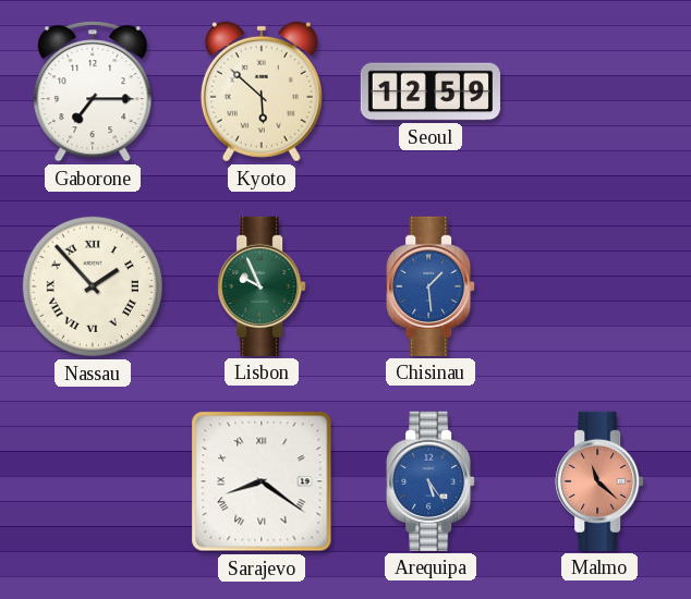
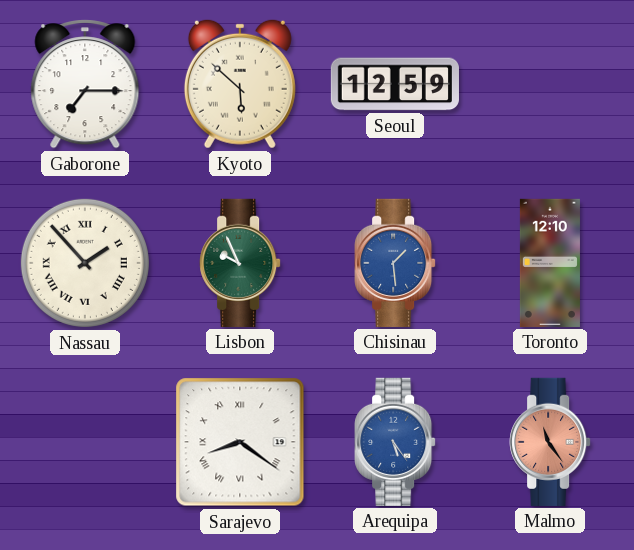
Toronto: none -> 12:10 (550, 263)
Malmo: 11:22 -> 11:24 (550, 442)
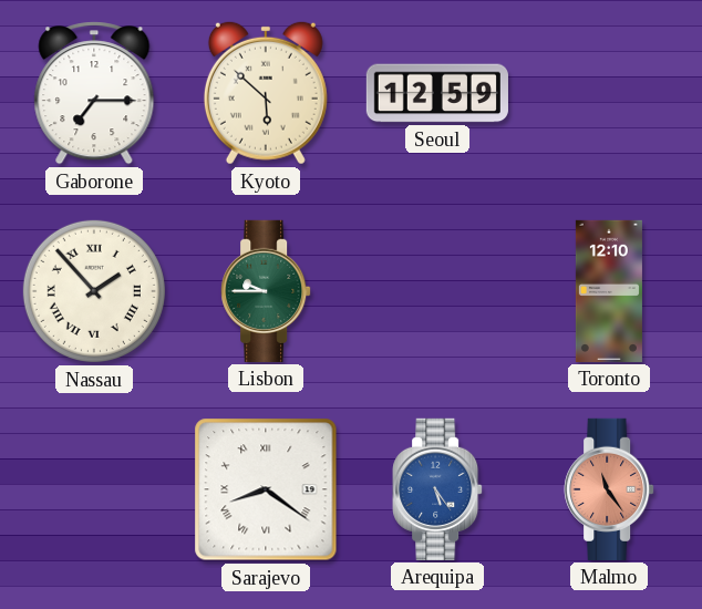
Lisbon: 9:56 -> 9:45 (266, 291)
Chisinau: 1:29 -> none (395, 263)
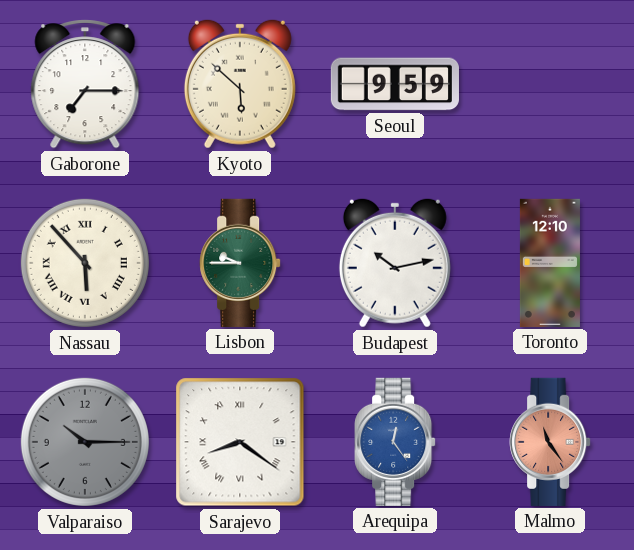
Seoul: 12:59 -> 9:59 (395, 84)
Nassau: 1:53 -> 5:53 (85, 263)
Budapest: none -> 10:13 (395, 263)
Valparaiso: none -> 10:15 (85, 442)
Arequipa: 5:24 -> 12:24 (395, 442)
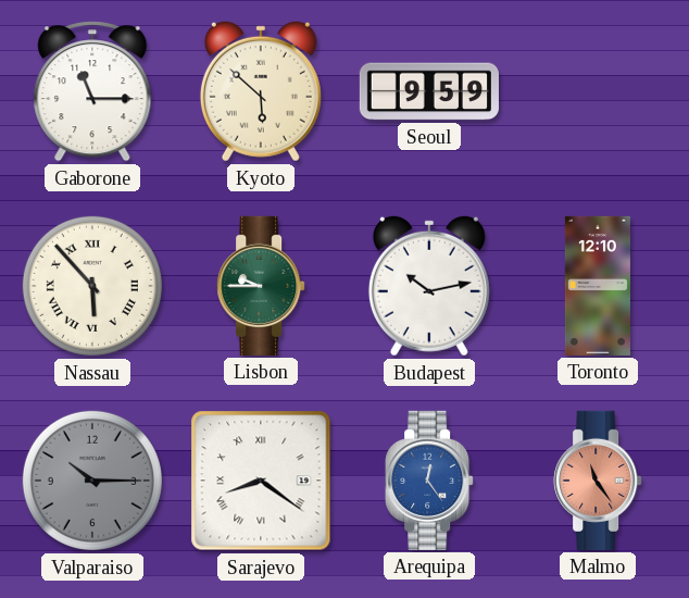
Gaborone: 7:15 -> 11:15 (92, 91)
